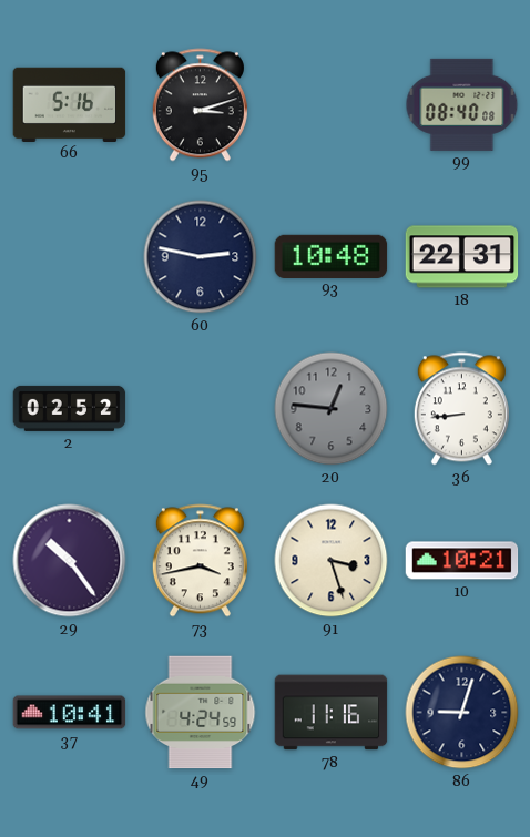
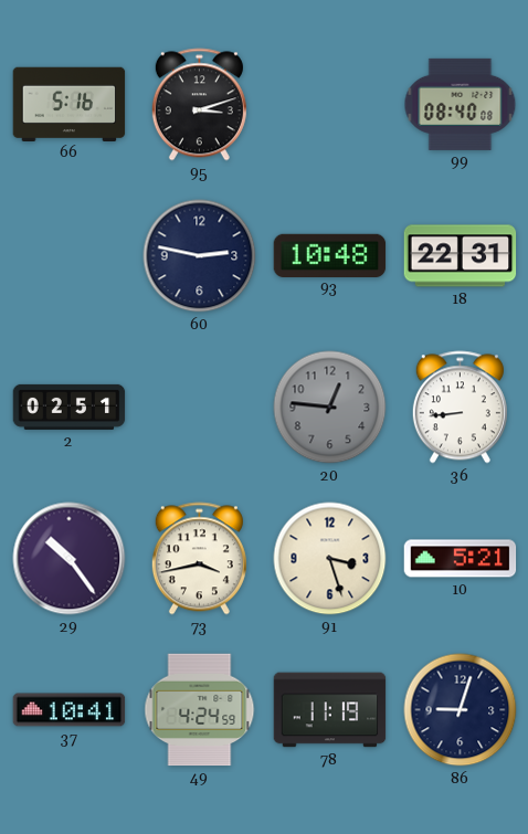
2: 02:52 -> 02:51 (70, 407)
10: 10:21 -> 5:21 (461, 559)
78: 11:16 -> 11:19 (330, 710)
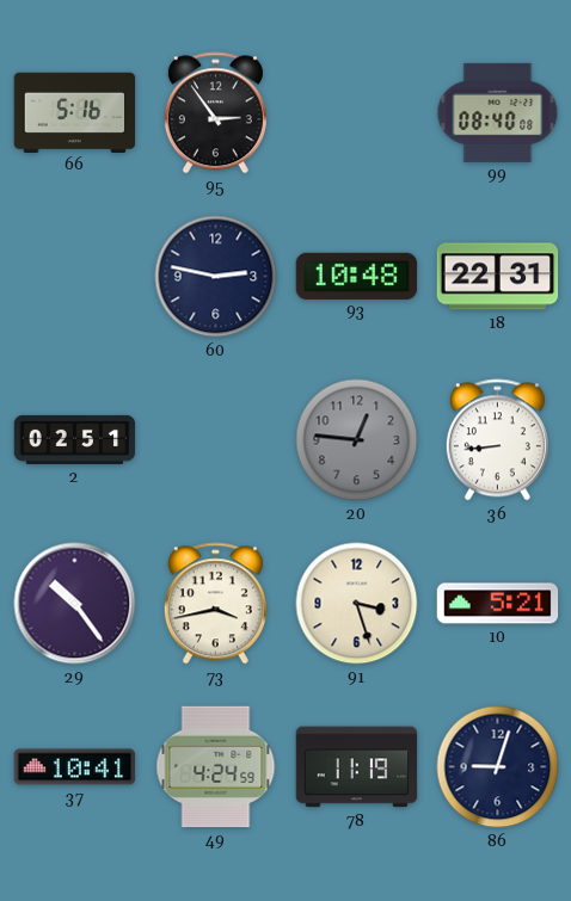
95: 3:12 -> 2:54 (215, 113)
